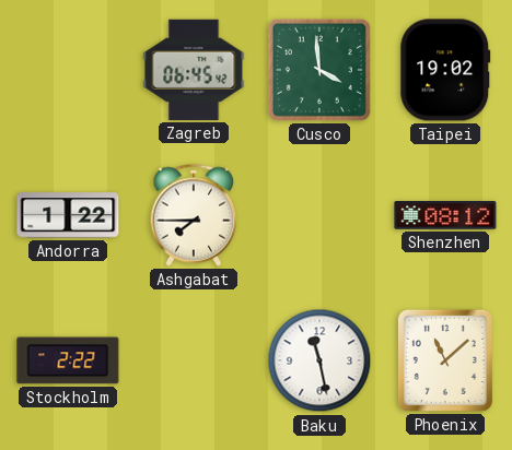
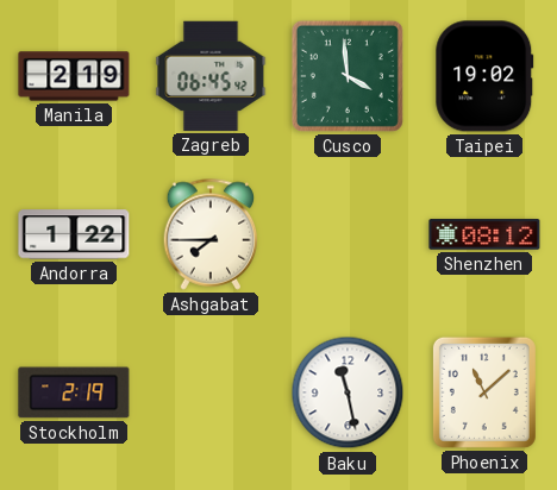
Manila: none -> 2:19 (74, 76)
Stockholm: 2:22 -> 2:19 (74, 392)
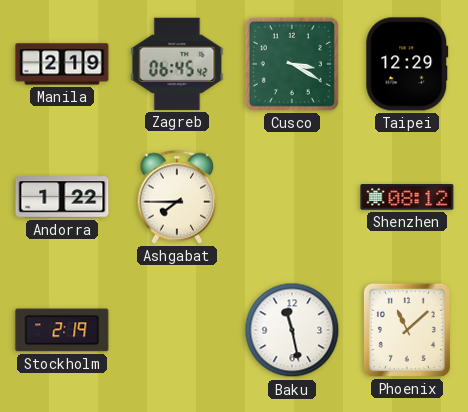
Cusco: 3:59 -> 3:20 (292, 64)
Taipei: 19:02 -> 12:29 (407, 64)
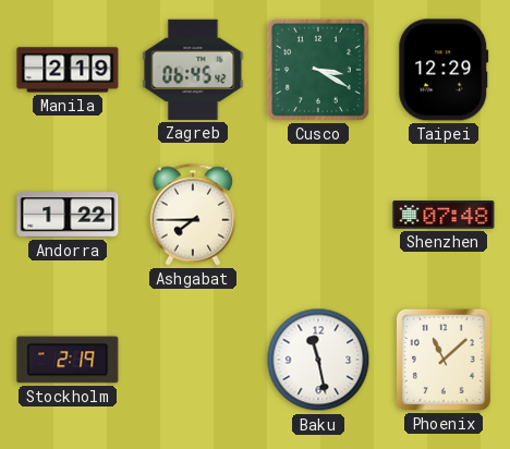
Shenzhen: 08:12 -> 07:48 (444, 215)
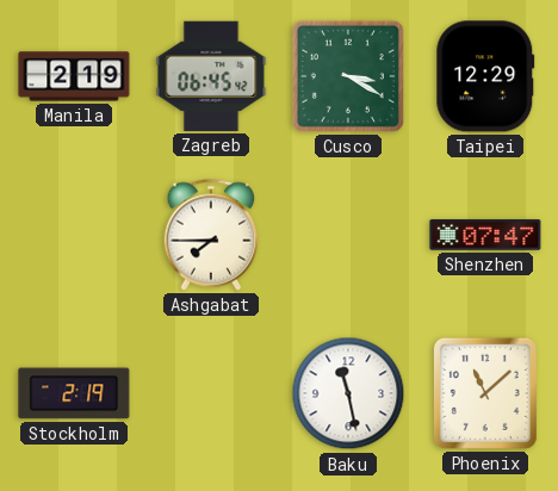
Andorra: 1:22 -> none (68, 215)
Shenzhen: 07:48 -> 07:47 (485, 235)
